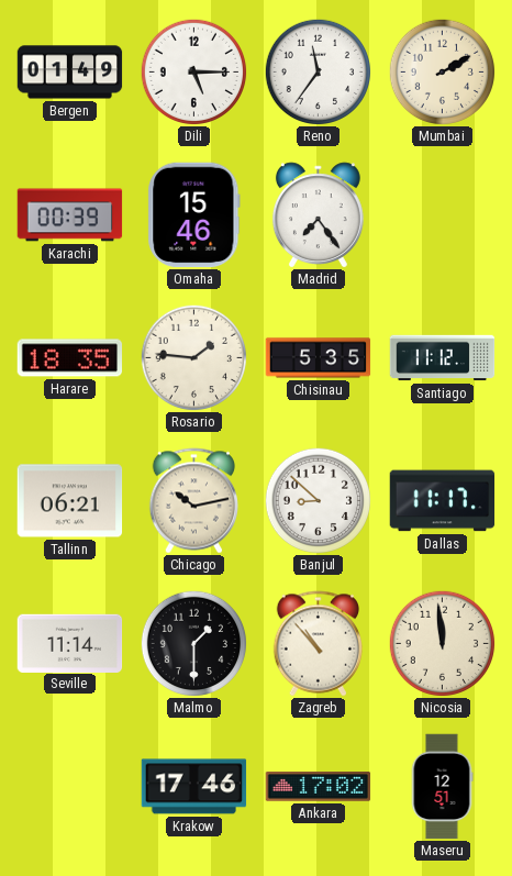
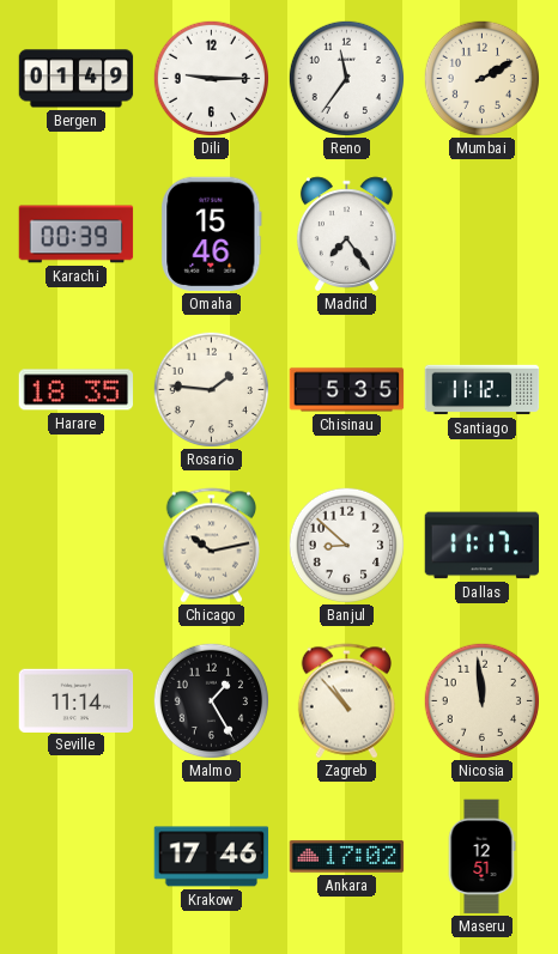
Dili: 5:15 -> 9:15 (211, 78)
Tallinn: 06:21 -> none (70, 501)
Malmo: 1:30 -> 1:25 (211, 700)
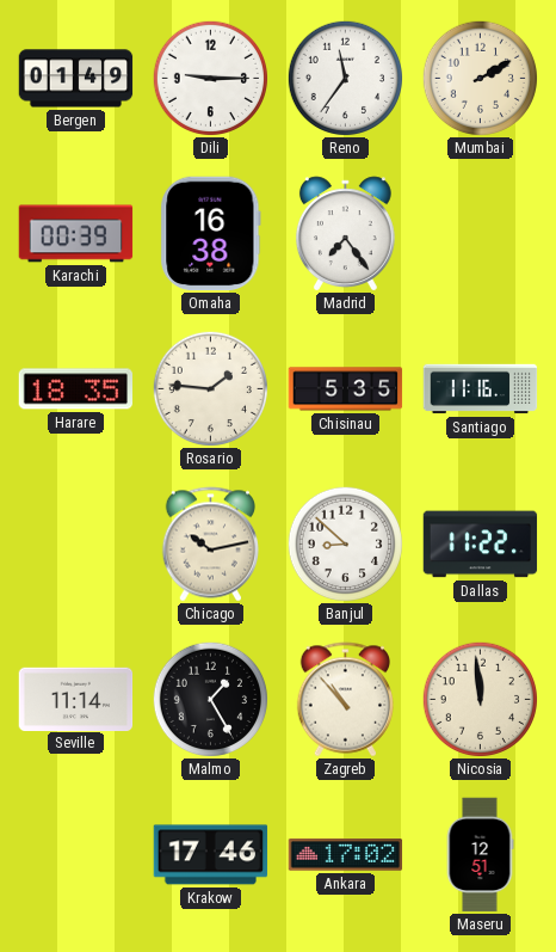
Omaha: 15:46 -> 16:38 (211, 234)
Santiago: 11:12 -> 11:16 (481, 389)
Dallas: 11:17 -> 11:22 (481, 545)
